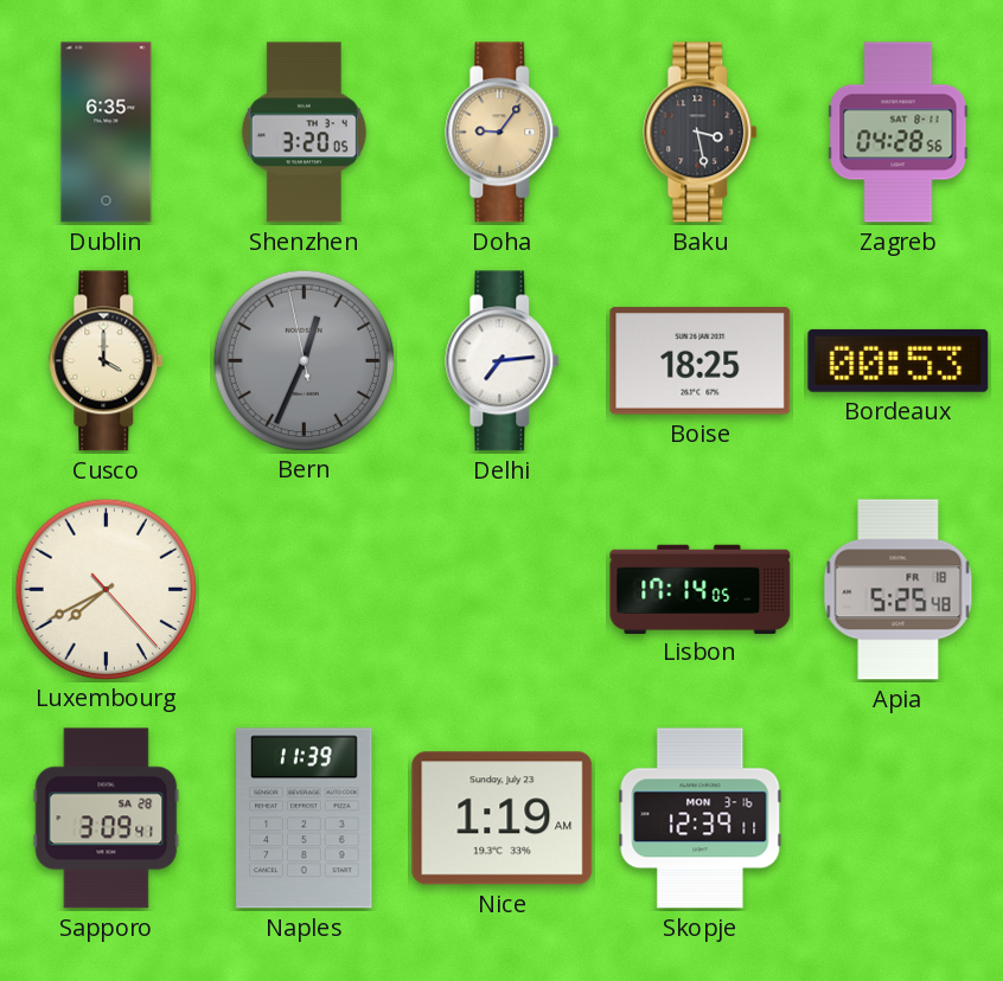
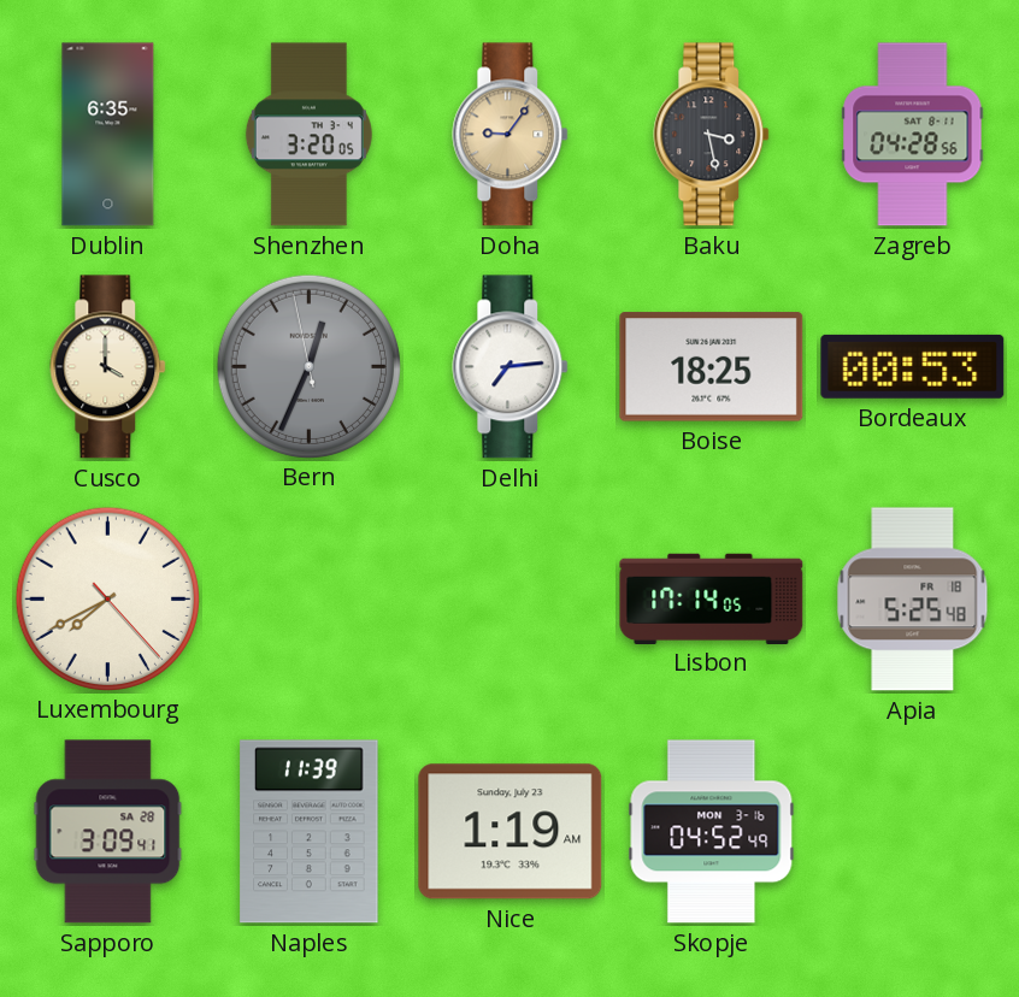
Skopje: 12:39 -> 04:52 (712, 832)
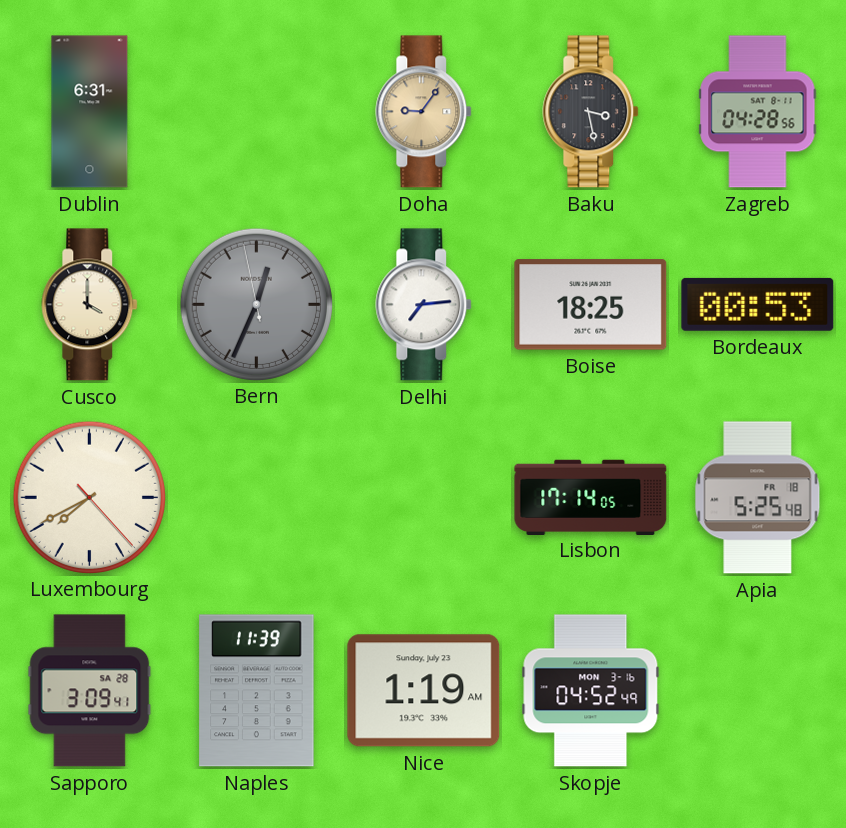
Dublin: 6:35 -> 6:31 (90, 112)
Shenzhen: 3:20 -> none (308, 135)
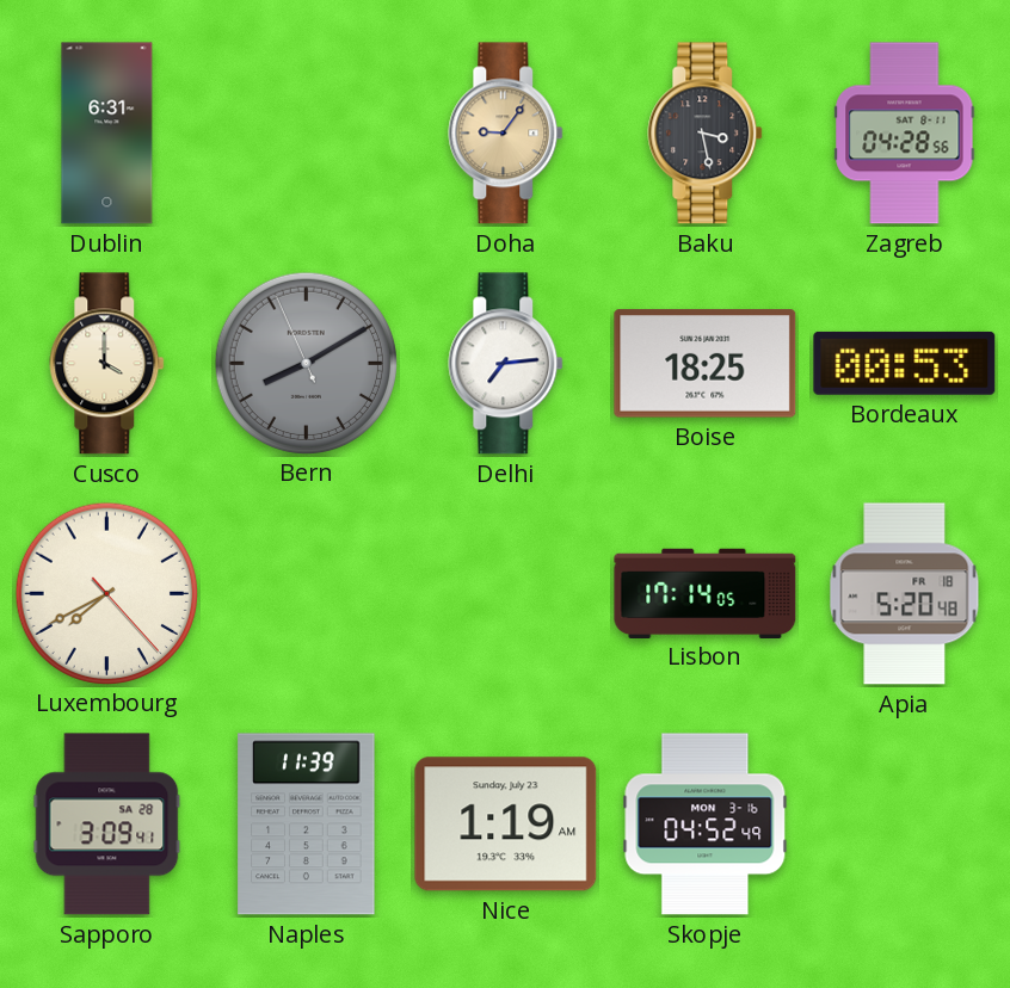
Bern: 12:33 -> 8:09 (306, 363)
Apia: 5:25 -> 5:20 (905, 594)
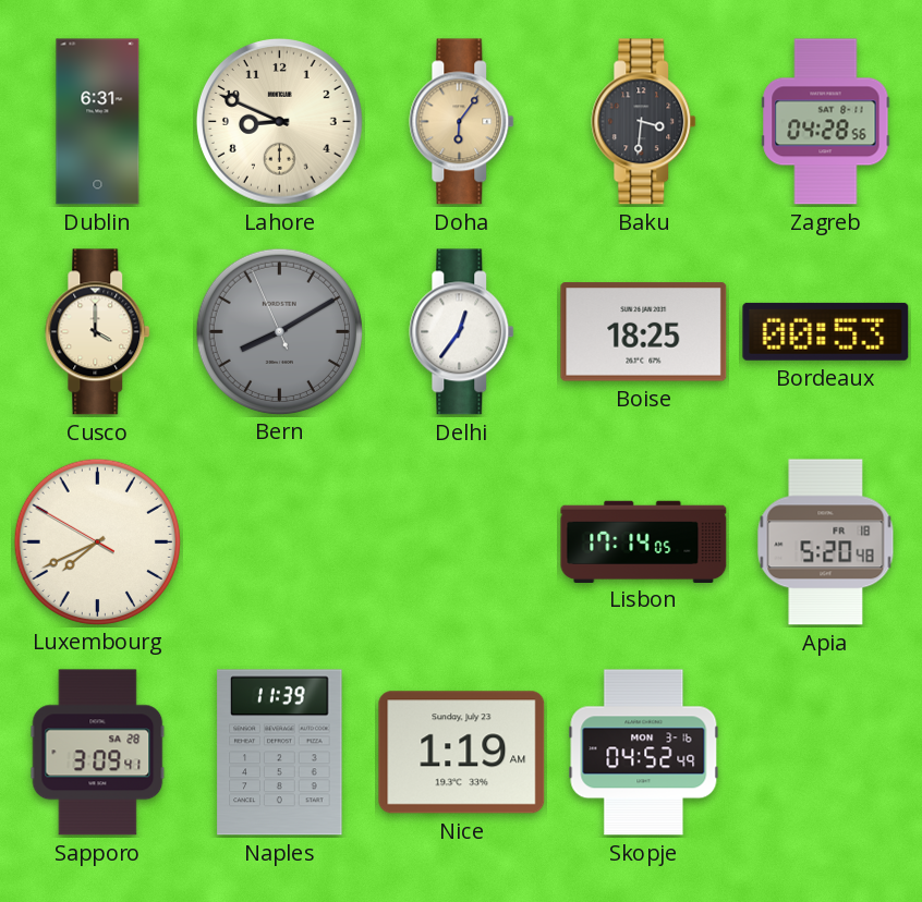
Lahore: none -> 8:49 (279, 121)
Doha: 9:06 -> 6:06 (462, 122)
Baku: 3:28 -> 3:31 (644, 122)
Delhi: 7:14 -> 12:36 (462, 332)
Luxembourg: 7:40:23 -> 7:40:50 (97, 541)
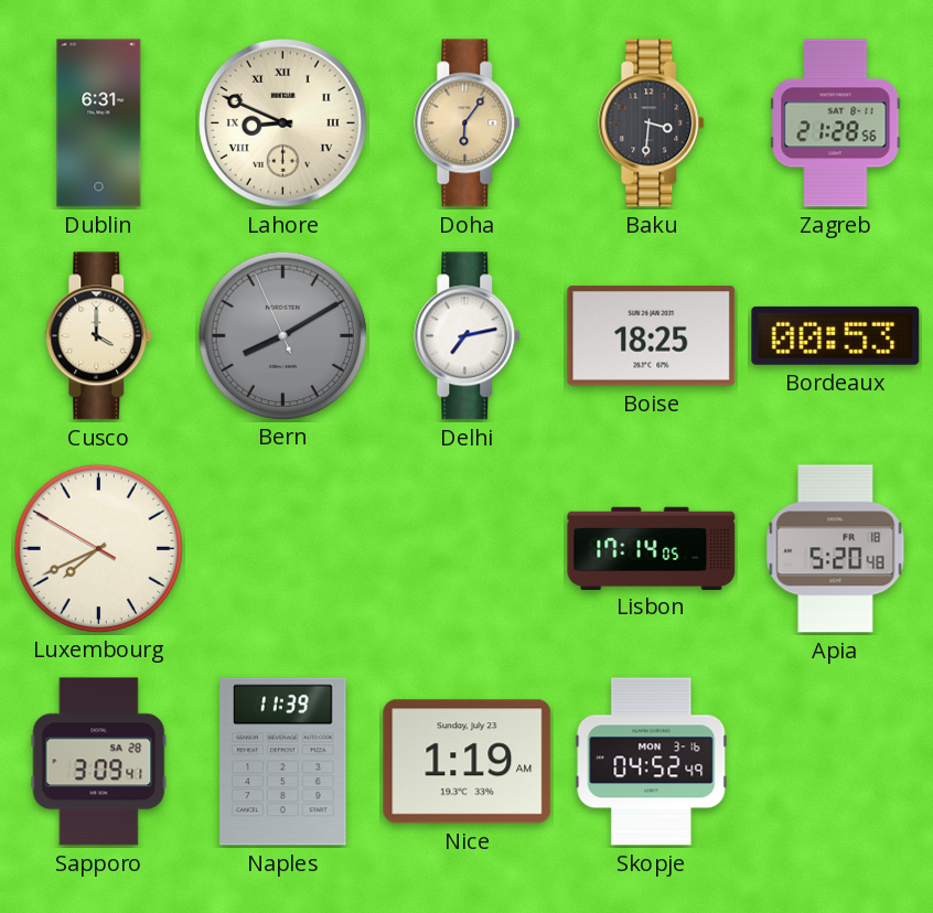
Lahore numerals: Arabic -> Roman (282, 122)
Zagreb: 04:28 -> 21:28 (836, 123)
Delhi: 12:36 -> 7:13 (468, 336)
